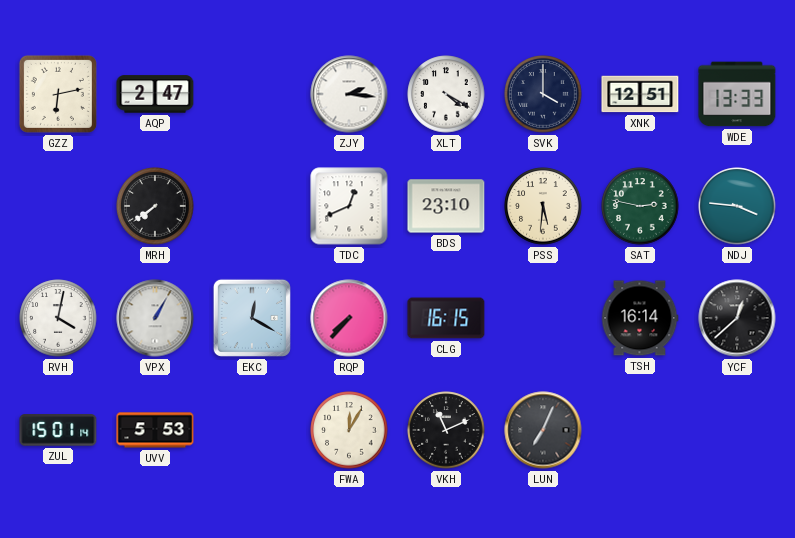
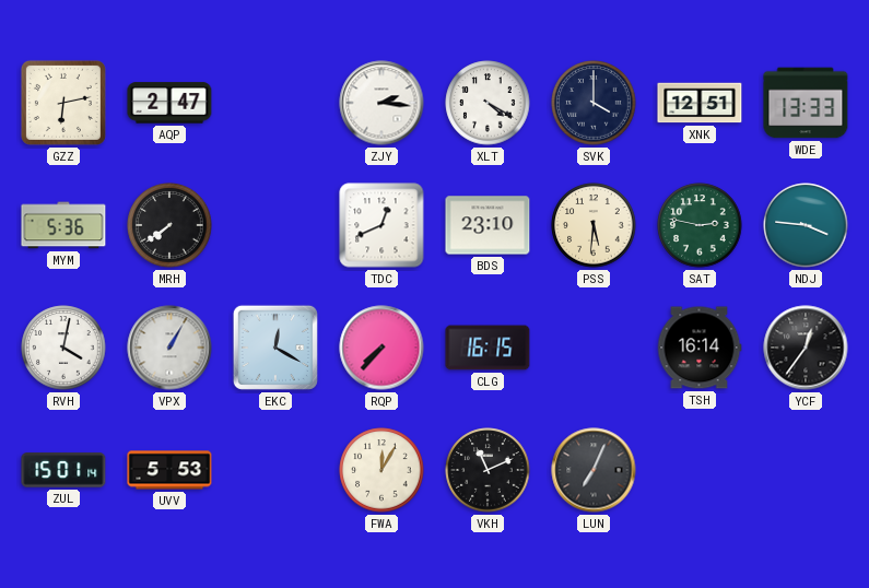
MYM: none -> 5:36 (63, 225)
YCF: 12:38 -> 12:36 (806, 348)
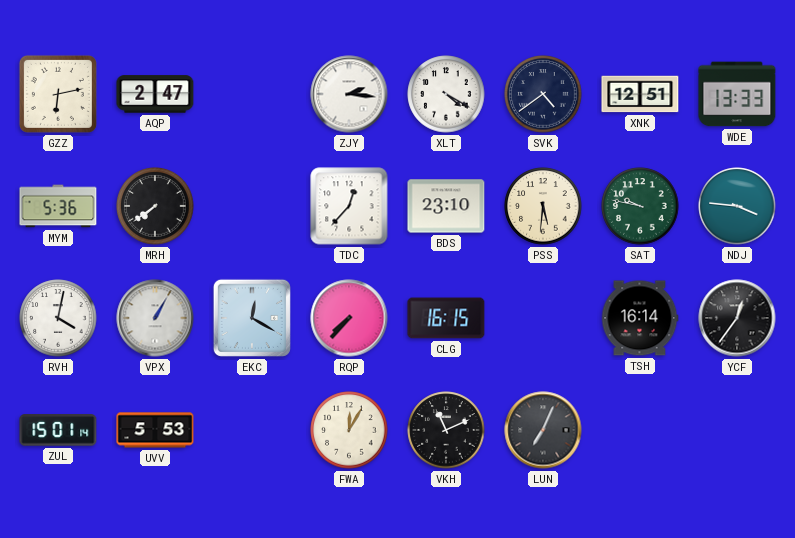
SVK: 4:00 -> 4:39 (543, 94)
TDC: 12:41 -> 12:37 (349, 206)
SAT: 2:47 -> 9:47 (640, 206)
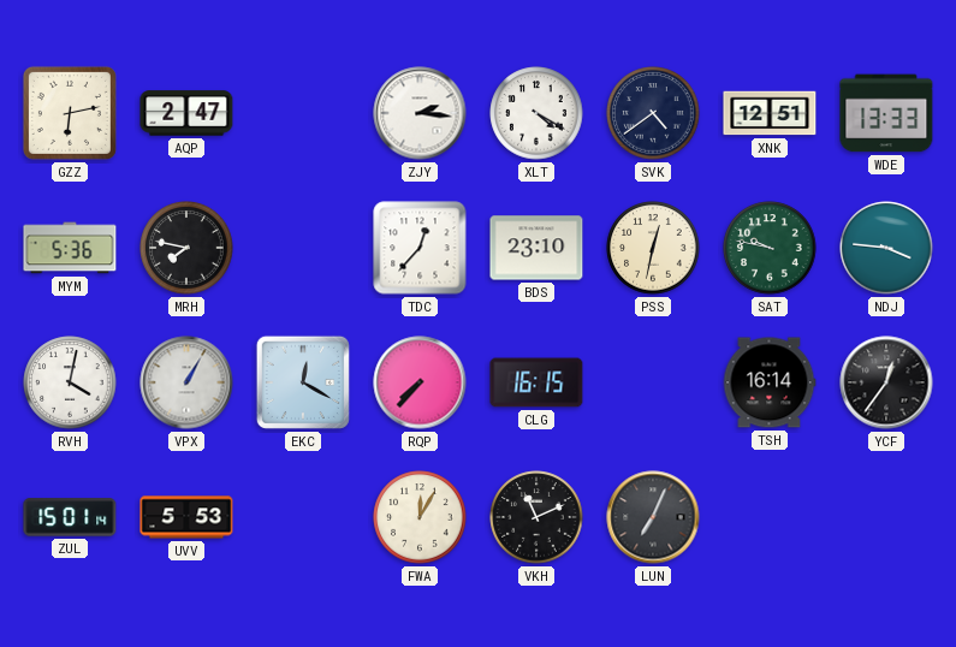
MRH: 7:39 -> 7:47 (186, 248)
PSS: 5:31 -> 12:32 (653, 248)
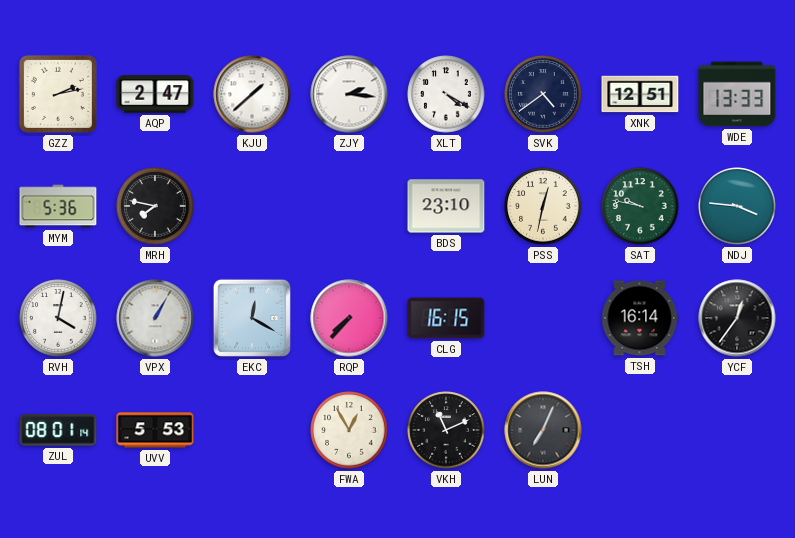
GZZ: 6:13 -> 2:13 (58, 94)
KJU: none -> 1:38 (252, 94)
TDC: 12:37 -> none (420, 248)
ZUL: 15:01 -> 08:01 (58, 430)
FWA: 12:05 -> 12:55 (349, 430)
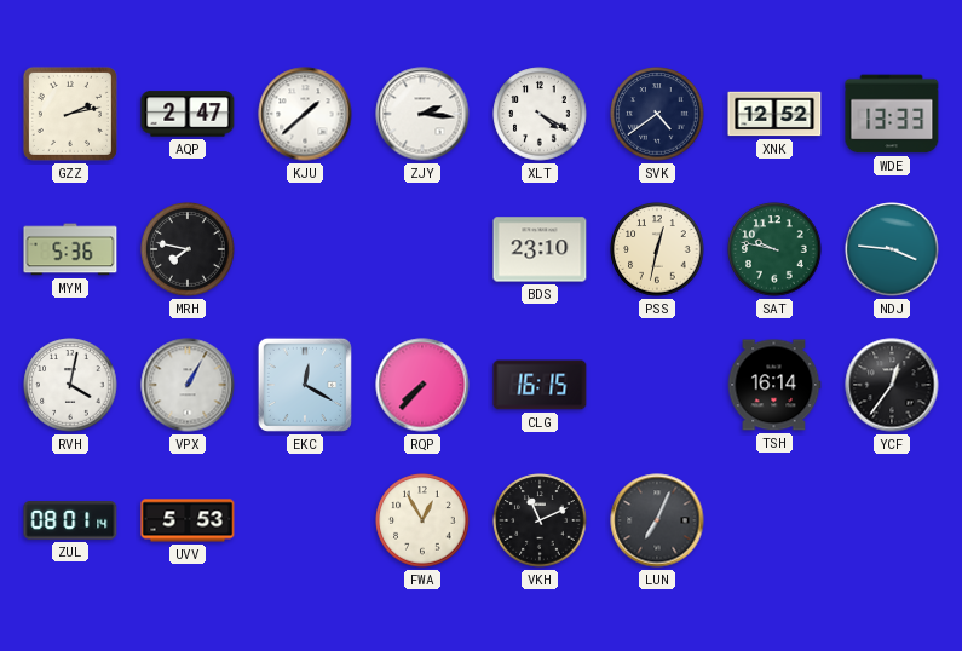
XNK: 12:51 -> 12:52 (774, 114)
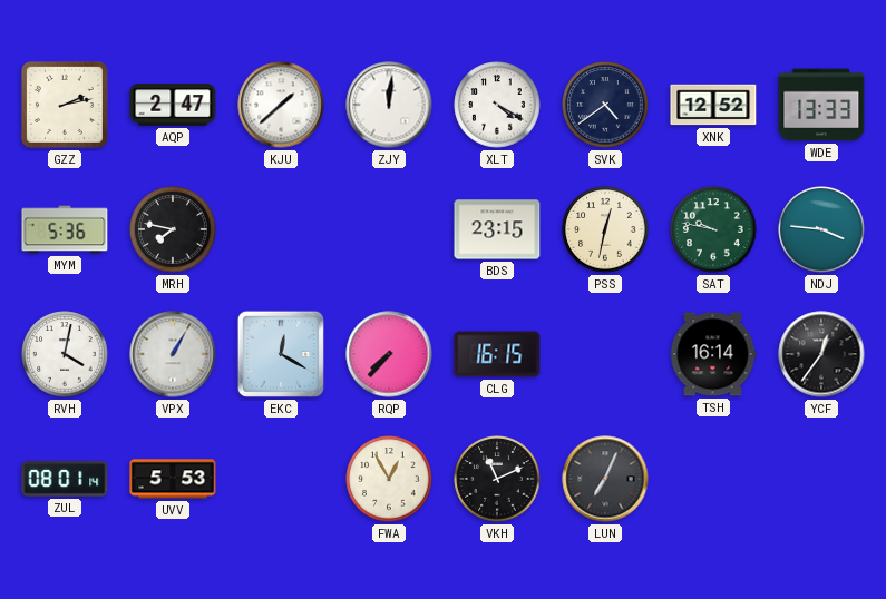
ZJY: 2:16 -> 12:01 (389, 105)
BDS: 23:10 -> 23:15 (497, 229)
